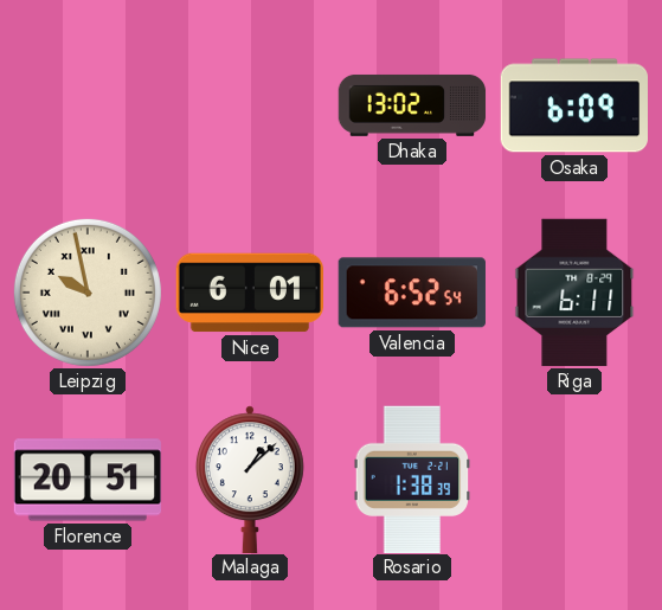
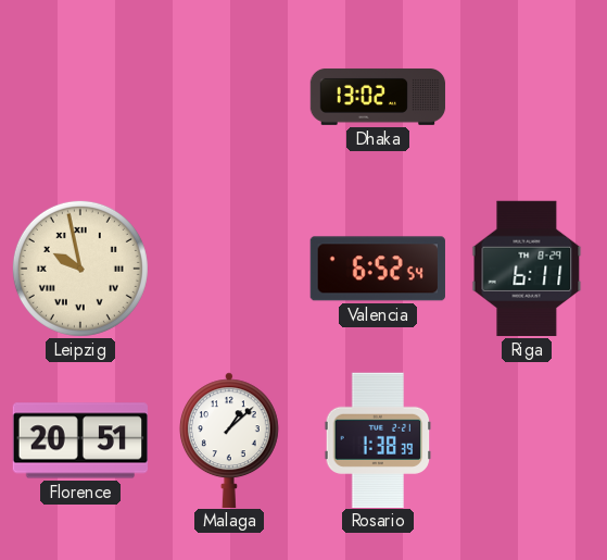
Osaka: 6:09 -> none (574, 105)
Nice: 6:01 -> none (249, 293)
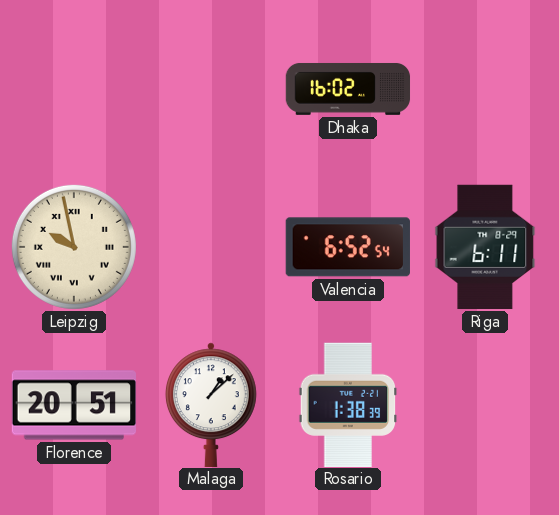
Dhaka: 13:02 -> 16:02 (348, 89)
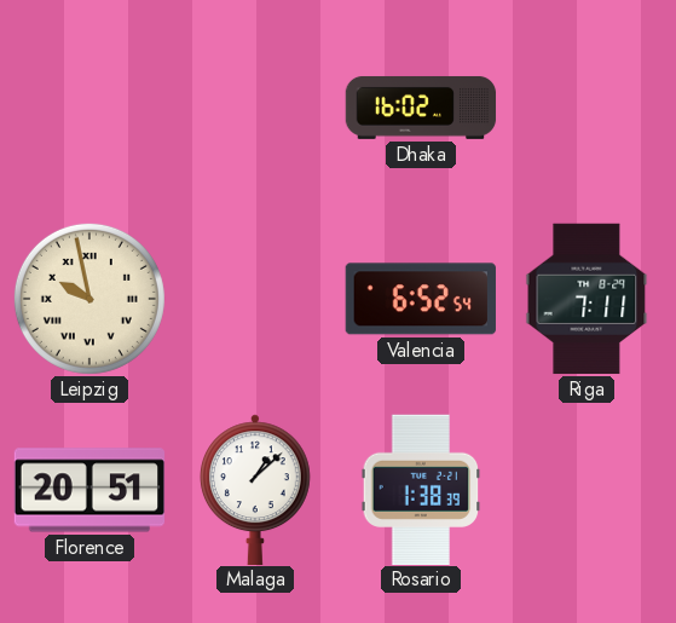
Riga: 6:11 -> 7:11 (587, 299)
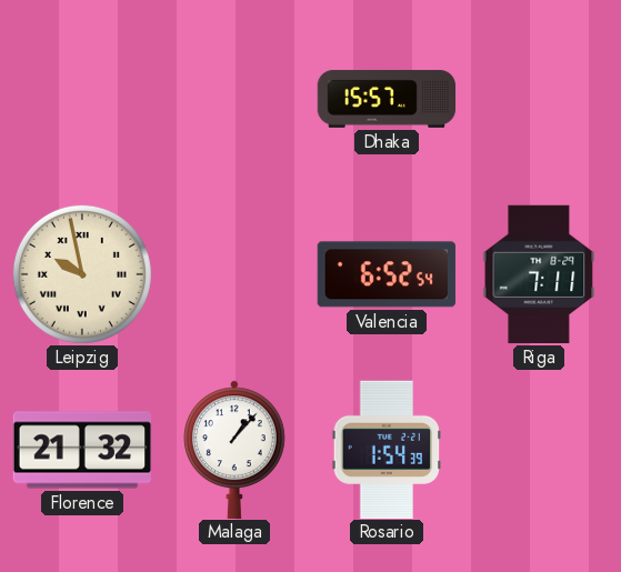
Dhaka: 16:02 -> 15:57 (387, 99)
Florence: 20:51 -> 21:32 (82, 450)
Malaga: 1:08 -> 1:07 (234, 449)
Rosario: 1:38 -> 1:54 (387, 449)
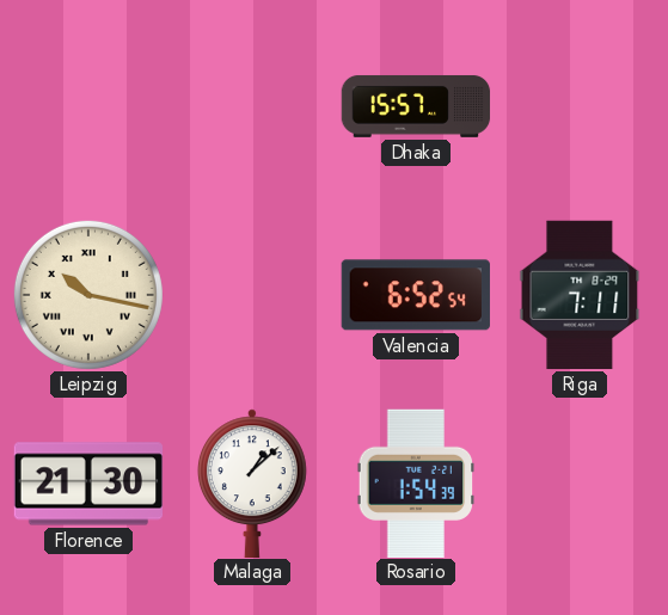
Leipzig: 9:58 -> 10:17 (88, 295)
Florence: 21:32 -> 21:30 (88, 484)
Malaga: 1:07 -> 1:08 (252, 482)
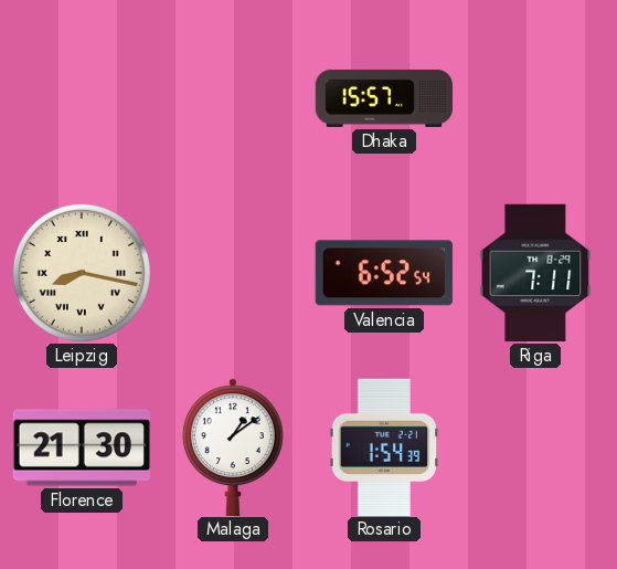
Leipzig: 10:17 -> 8:17 (82, 273)
Malaga: 1:08 -> 1:09 (233, 446)
